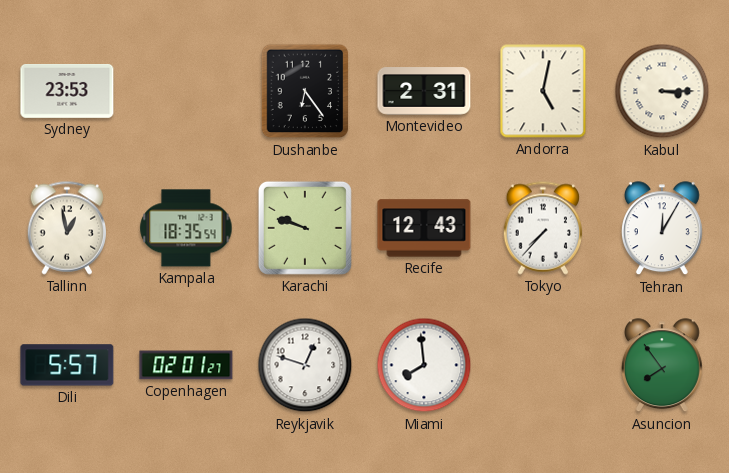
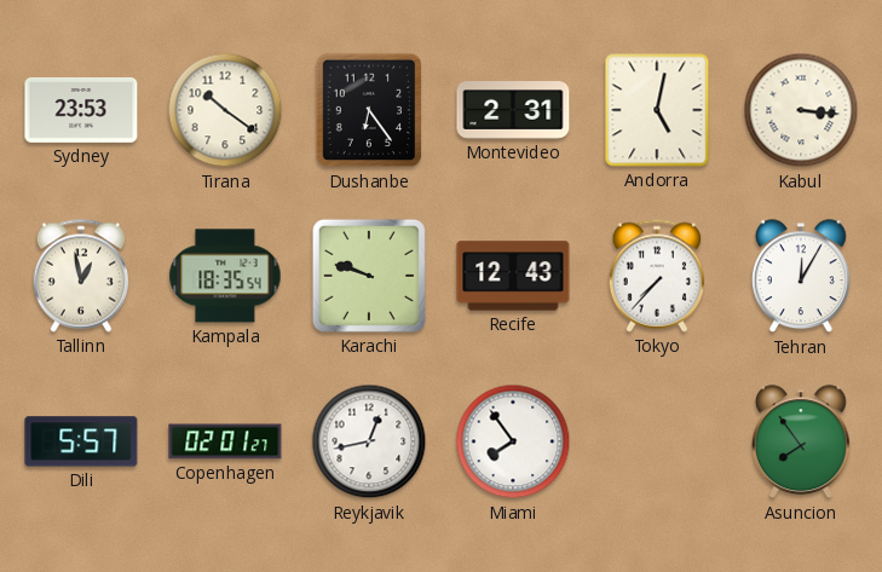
Tirana: none -> 10:21 (225, 110)
Kabul: 3:15 -> 3:16 (801, 110)
Reykjavik: 12:48 -> 12:43 (369, 441)
Miami: 7:59 -> 7:54 (513, 441)
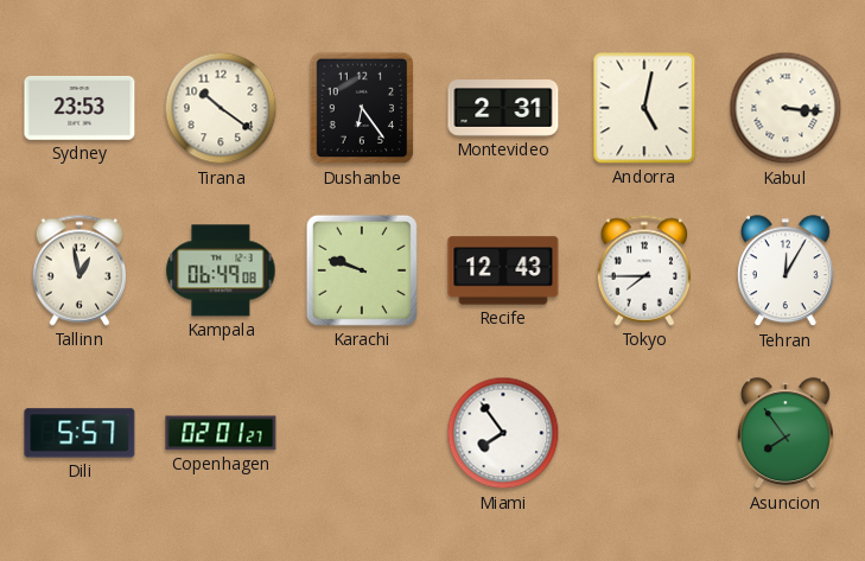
Kampala: 18:35 -> 06:49 (221, 270)
Tokyo: 7:37 -> 7:45 (644, 270)
Reykjavik: 12:43 -> none (369, 441)
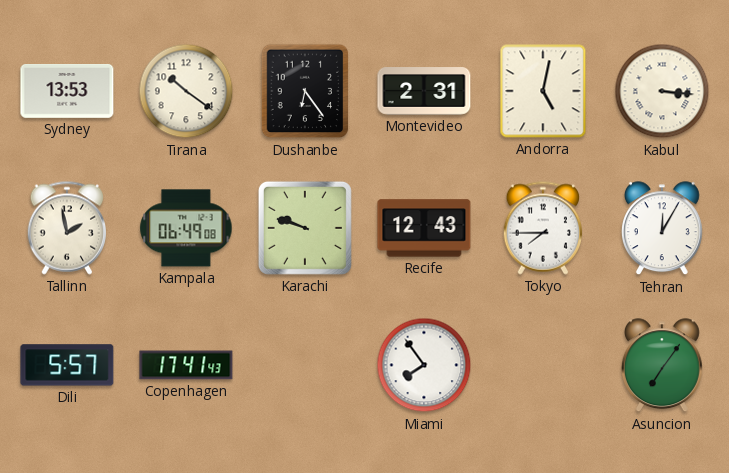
Sydney: 23:53 -> 13:53 (67, 92)
Tallinn: 12:58 -> 1:58 (67, 228)
Copenhagen: 02:01 -> 17:41 (186, 365)
Asuncion: 7:54 -> 7:06 (662, 366)
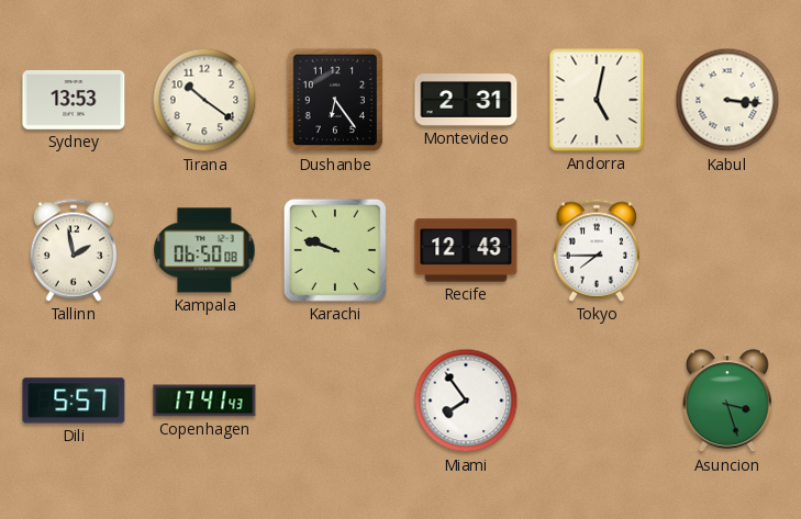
Kampala: 06:49 -> 06:50 (204, 250)
Tehran: 12:05 -> none (662, 229)
Asuncion: 7:06 -> 3:27 (727, 402)
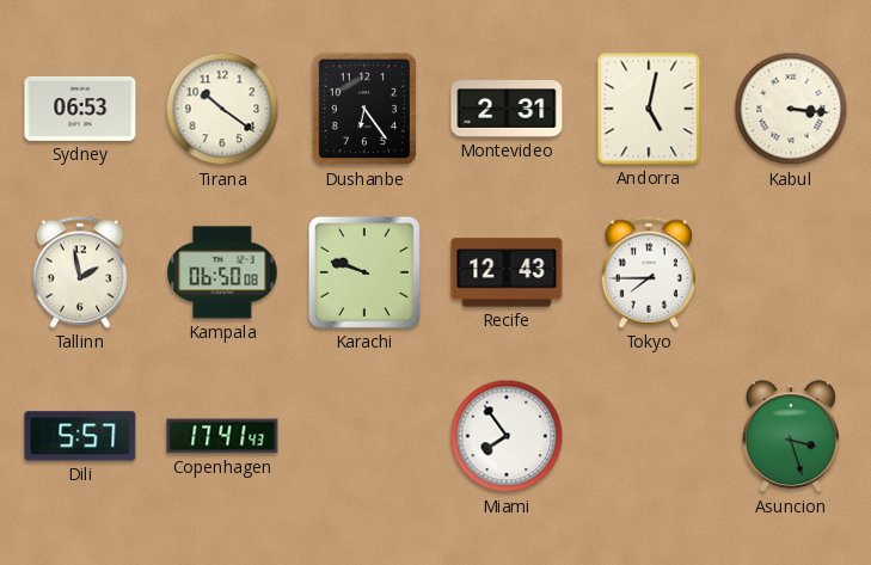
Sydney: 13:53 -> 06:53 (80, 110)
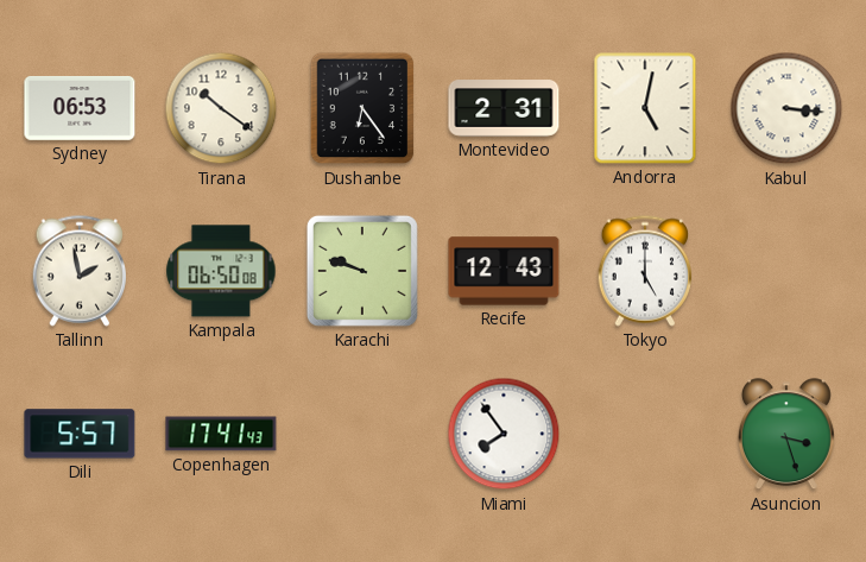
Tokyo: 7:45 -> 5:00 (645, 271)
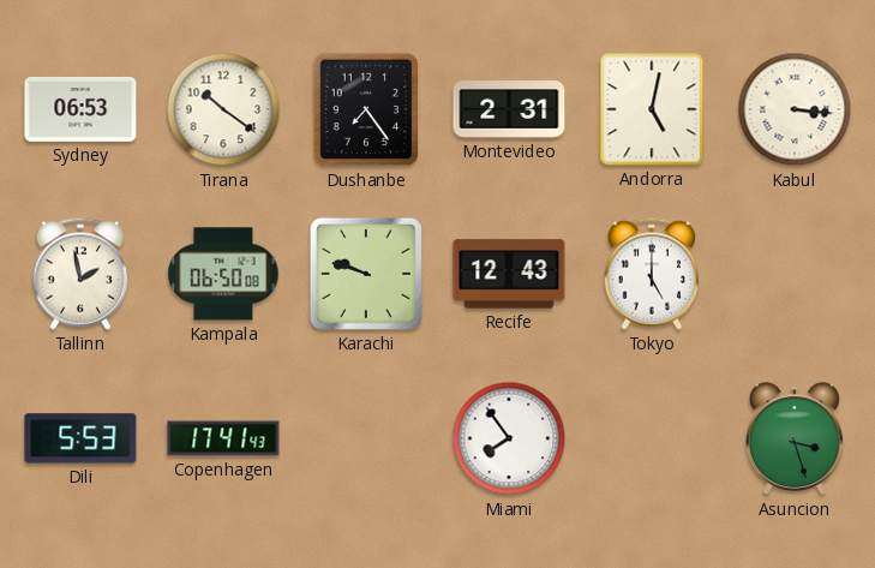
Dushanbe: 6:24 -> 7:24 (366, 109)
Dili: 5:57 -> 5:53 (80, 438)
